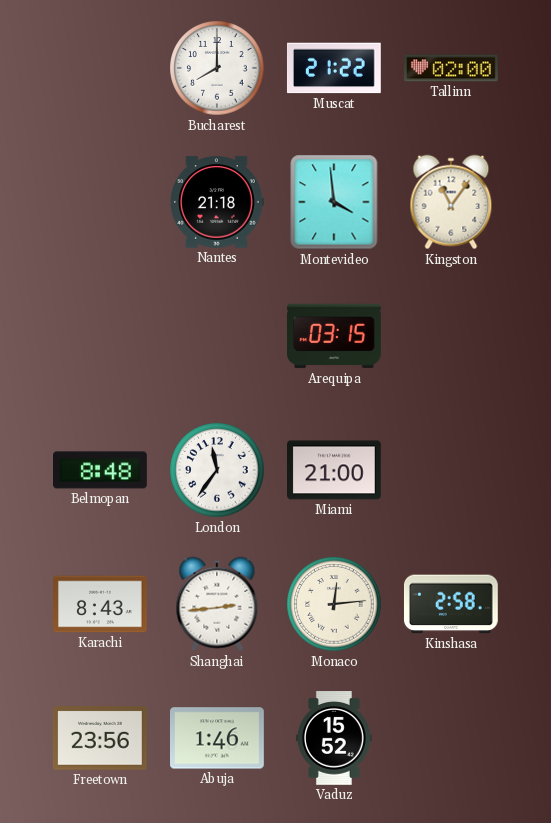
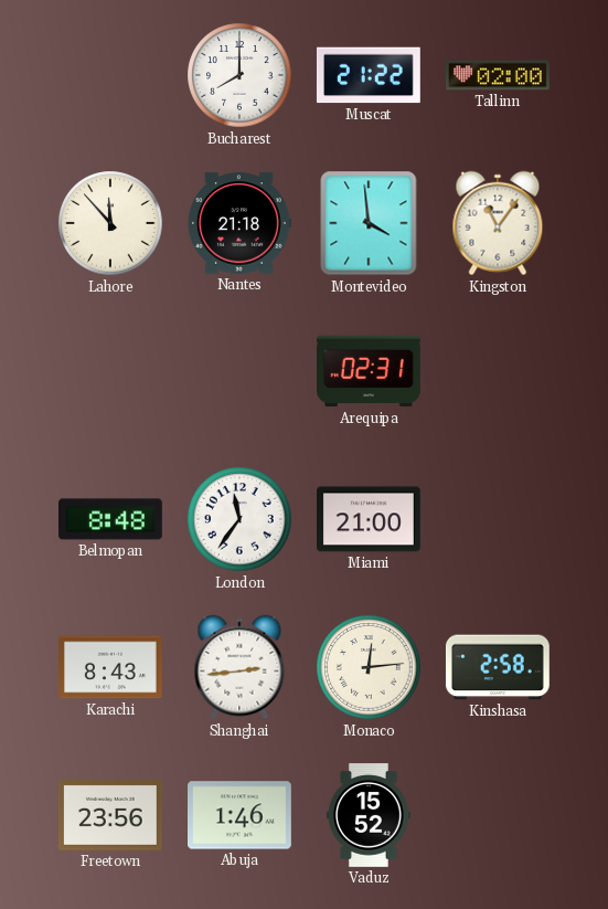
Lahore: none -> 11:53 (110, 223)
Arequipa: 03:15 -> 02:31 (370, 371)
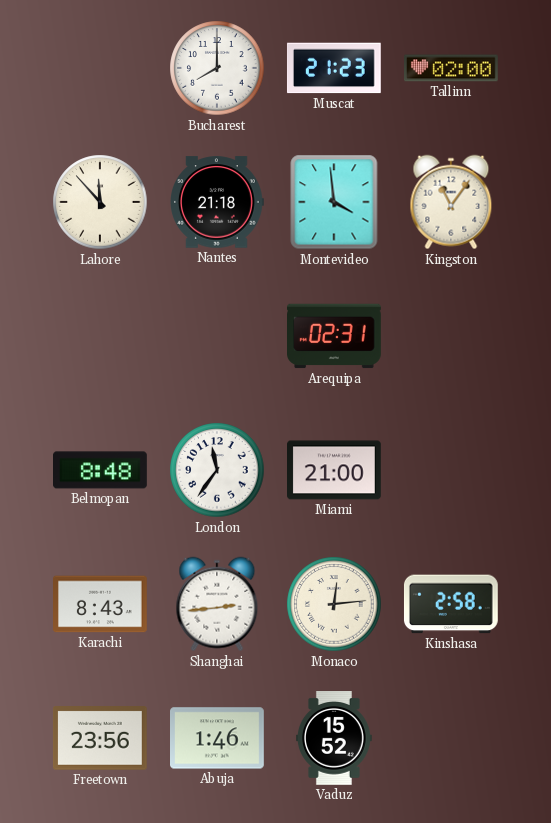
Muscat: 21:22 -> 21:23 (334, 68)
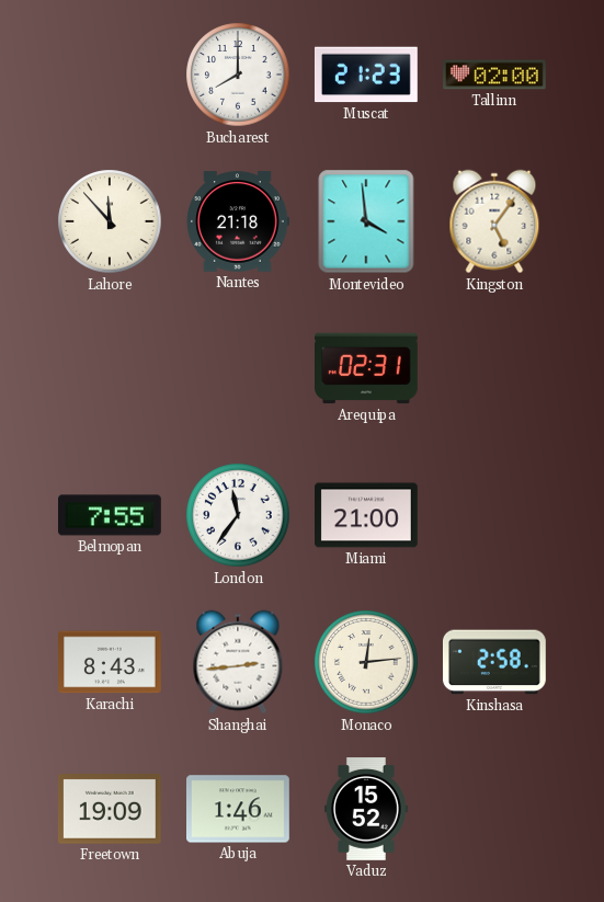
Kingston: 11:06 -> 5:06 (494, 221)
Belmopan: 8:48 -> 7:55 (111, 515)
Freetown: 23:56 -> 19:09 (110, 809)
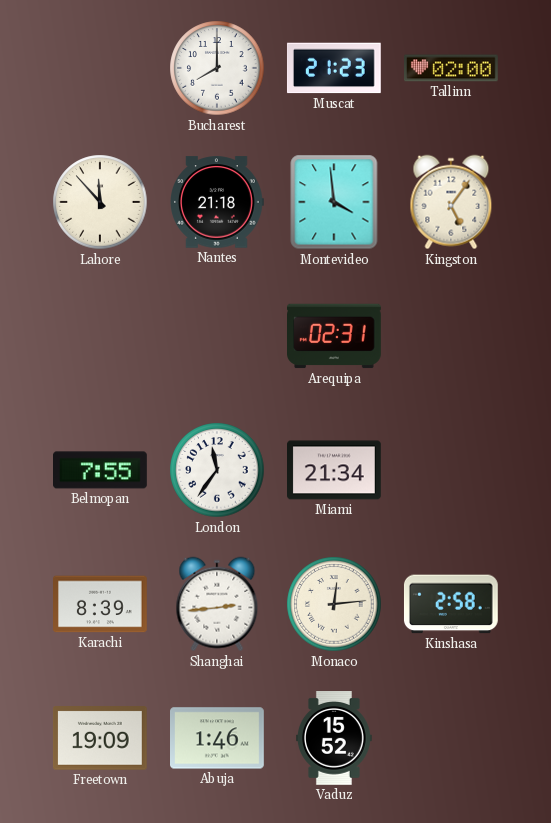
Miami: 21:00 -> 21:34 (335, 470)
Karachi: 8:43 -> 8:39 (101, 604)
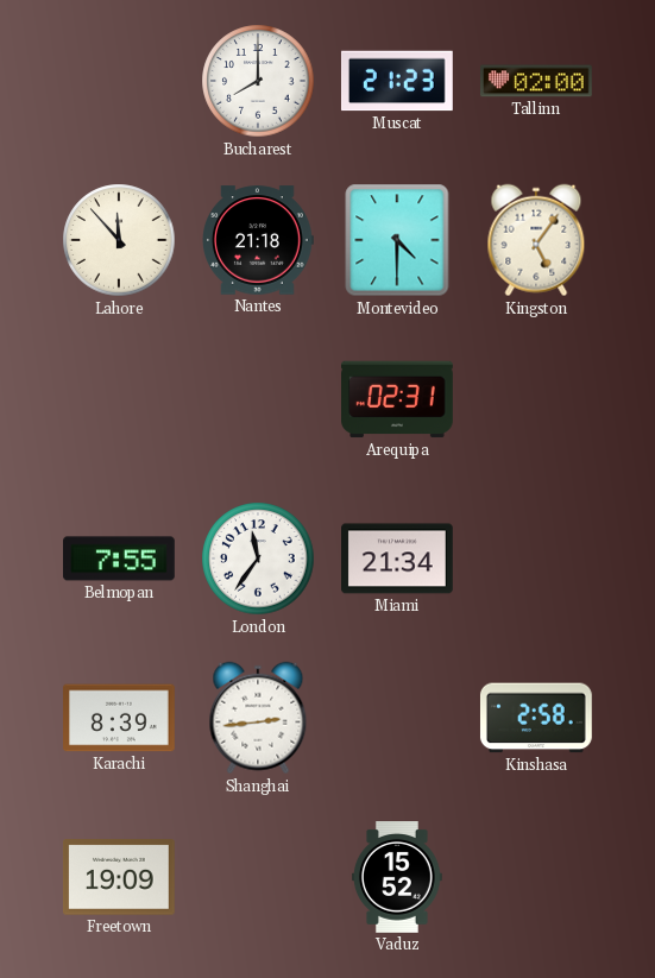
Montevideo: 3:59 -> 4:30 (397, 240)
Monaco: 12:14 -> none (334, 604)
Abuja: 1:46 -> none (218, 738)
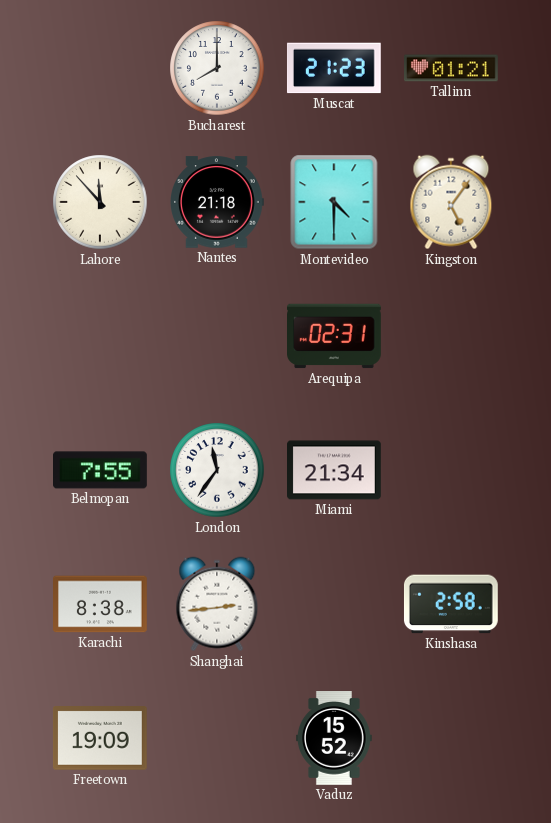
Tallinn: 02:00 -> 01:21 (452, 68)
Karachi: 8:39 -> 8:38 (101, 604)
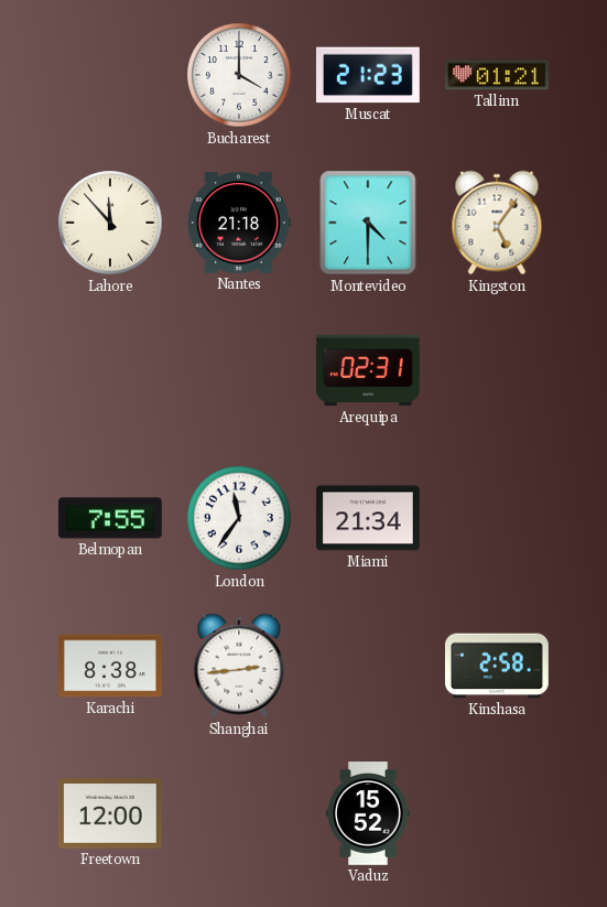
Bucharest: 8:00 -> 4:00 (239, 75)
Freetown: 19:09 -> 12:00 (110, 813)
